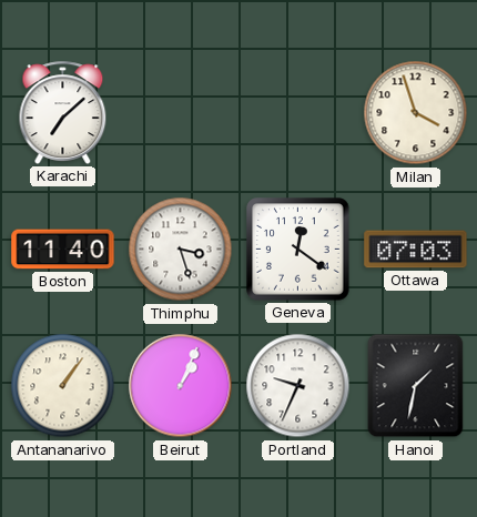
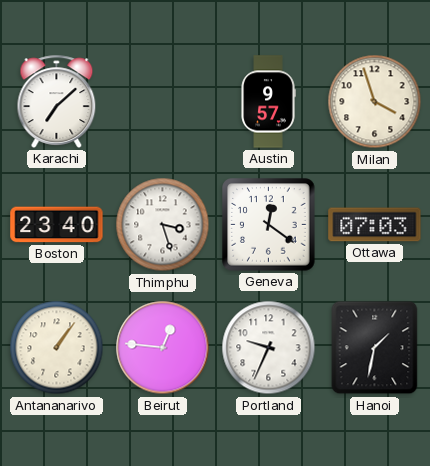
Austin: none -> 9:57 (268, 102)
Boston: 11:40 -> 23:40 (57, 225)
Beirut: 1:04 -> 12:46 (163, 348)
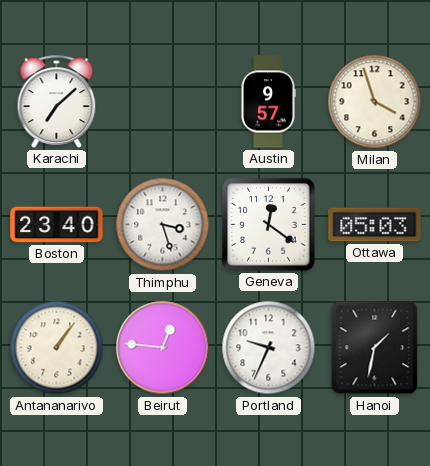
Ottawa: 07:03 -> 05:03 (375, 225)
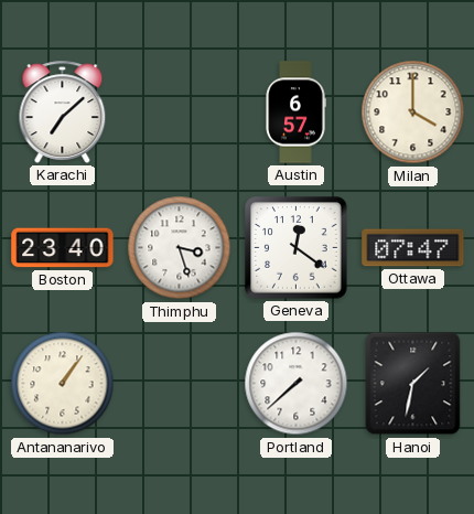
Austin: 9:57 -> 6:57 (295, 113)
Milan: 3:57 -> 4:00 (413, 113)
Ottawa: 05:03 -> 07:47 (413, 248)
Beirut: 12:46 -> none (163, 348)
Portland: 9:34 -> 7:38 (297, 384)
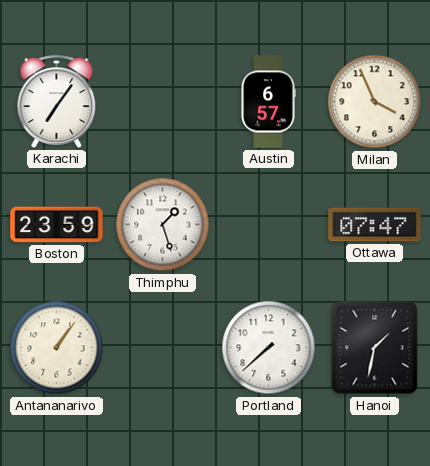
Karachi: 7:08 -> 7:06 (57, 101)
Milan: 4:00 -> 3:56 (375, 102)
Boston: 23:40 -> 23:59 (57, 225)
Thimphu: 3:27 -> 1:27 (163, 225)
Geneva: 12:21 -> none (297, 248)
